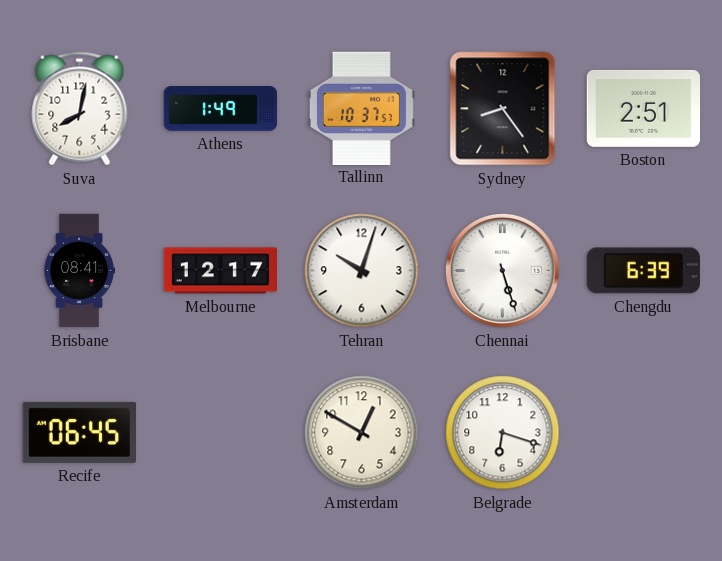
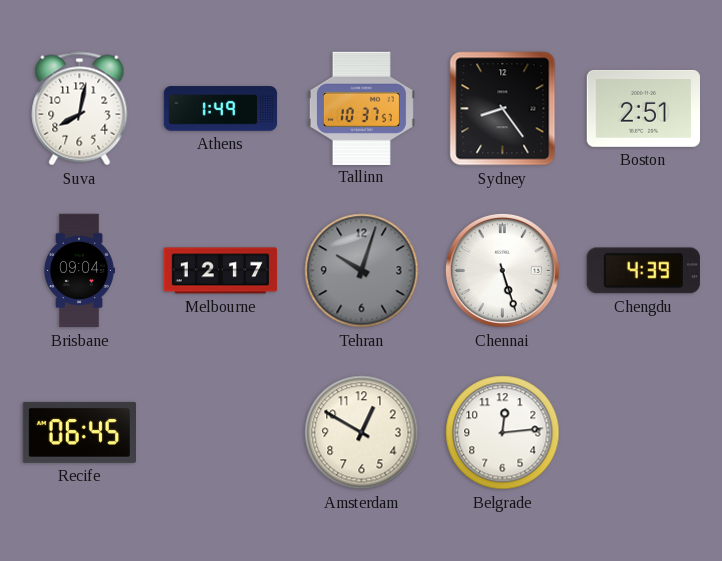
Brisbane: 08:41 -> 09:04 (79, 271)
Tehran dial: white -> grey (362, 271)
Chengdu: 6:39 -> 4:39 (643, 271)
Belgrade: 6:18 -> 12:14 (503, 433)
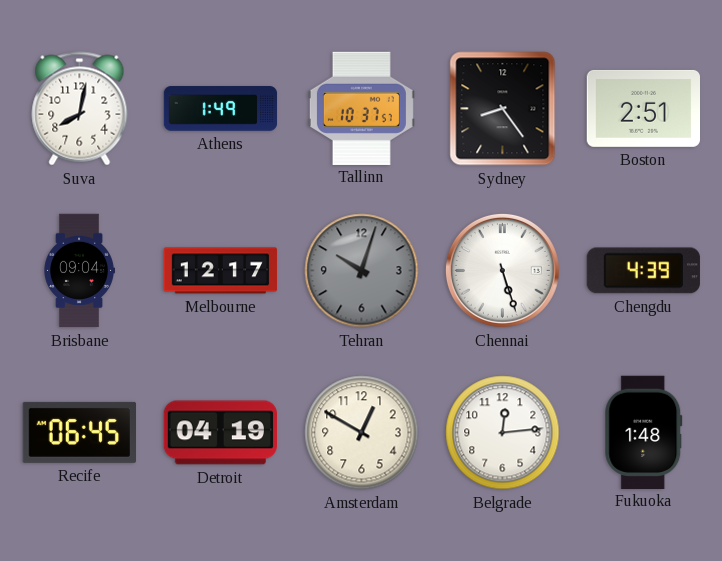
Detroit: none -> 04:19 (220, 433)
Fukuoka: none -> 1:48 (644, 432)
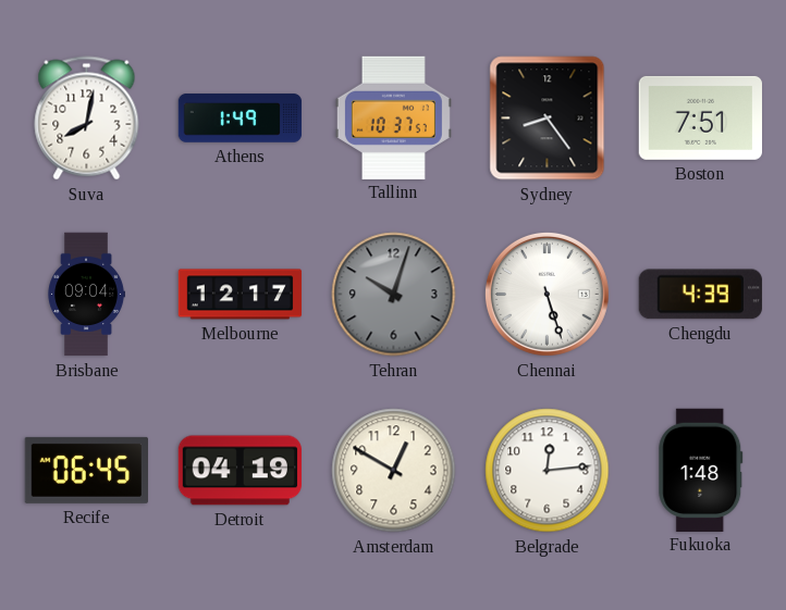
Boston: 2:51 -> 7:51 (700, 117)
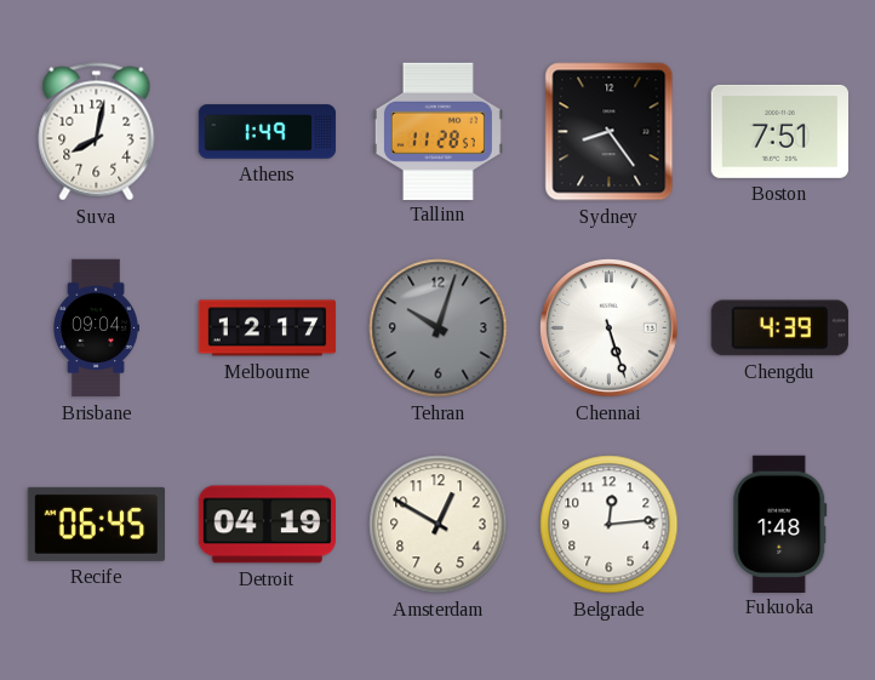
Tallinn: 10:37 -> 11:28 (438, 131)
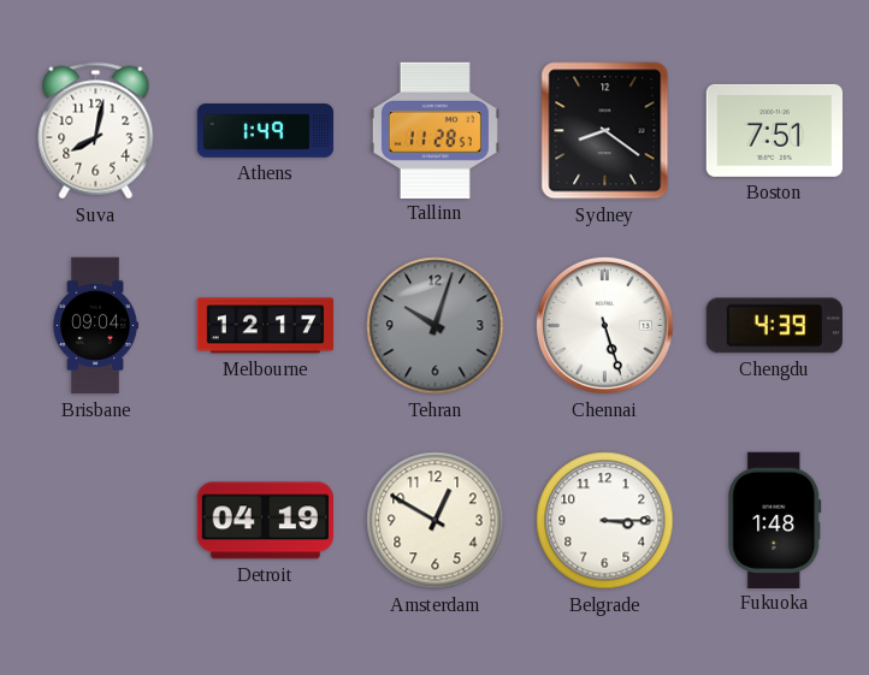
Sydney: 8:24 -> 8:21 (605, 131)
Recife: 06:45 -> none (96, 524)
Belgrade: 12:14 -> 3:15 (605, 521)
